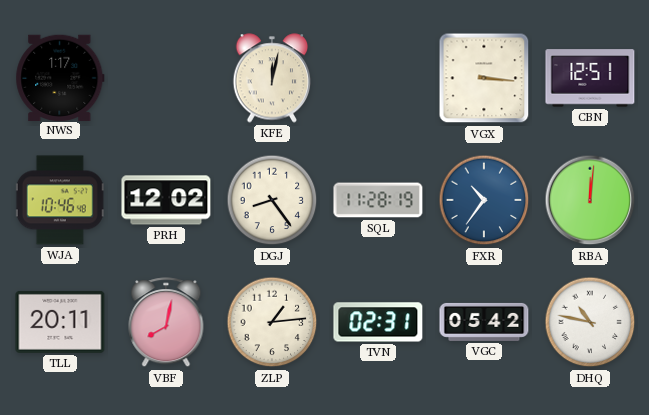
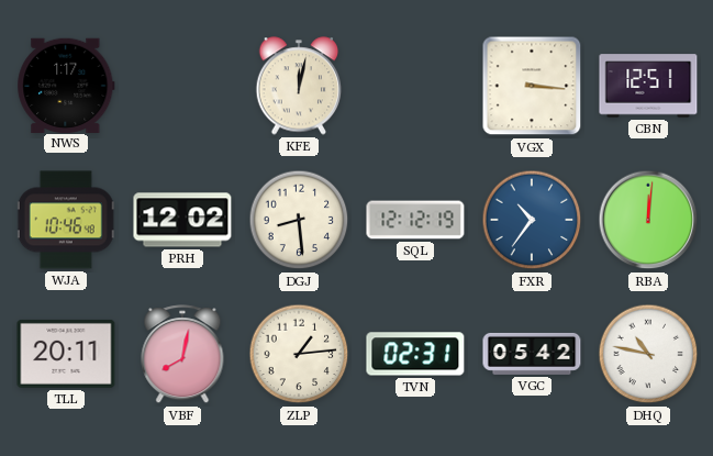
DGJ: 8:24 -> 8:29 (299, 220)
SQL: 11:28 -> 12:12 (415, 220)
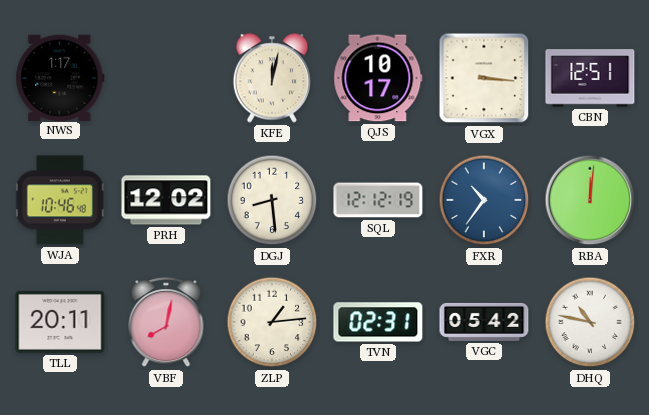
QJS: none -> 10:17 (378, 78)
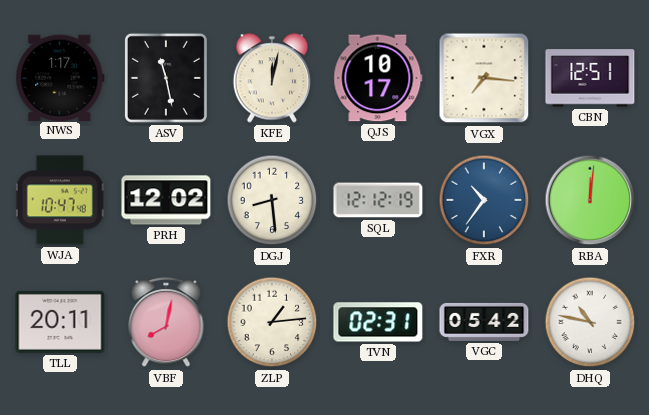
ASV: none -> 11:28 (166, 78)
VGX: 3:16 -> 7:16 (484, 78)
WJA: 10:46 -> 10:47 (60, 200)
